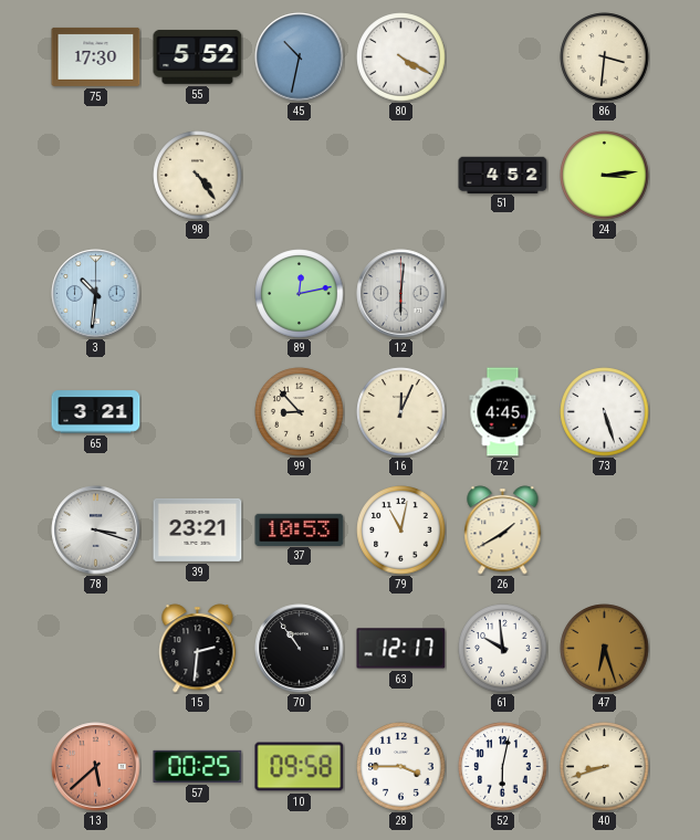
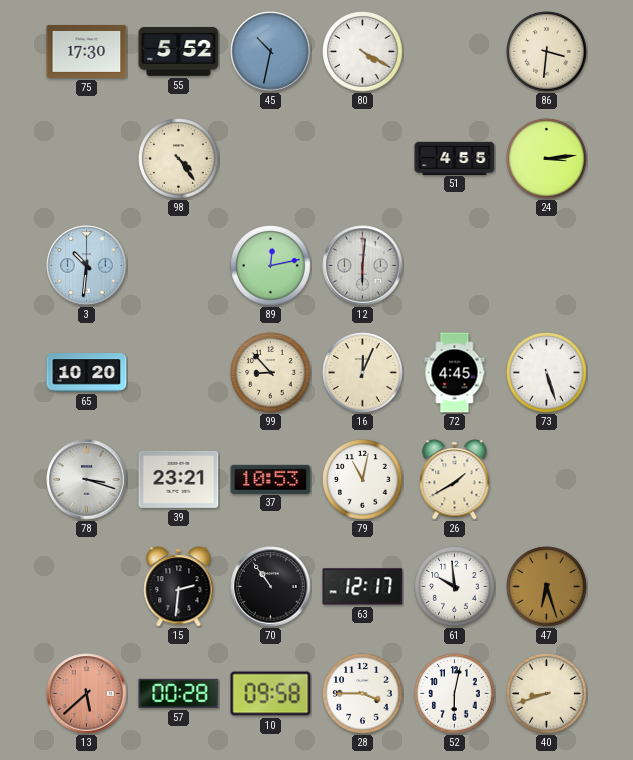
51: 4:52 -> 4:55 (455, 158)
65: 3:21 -> 10:20 (87, 373)
57: 00:25 -> 00:28 (179, 693)
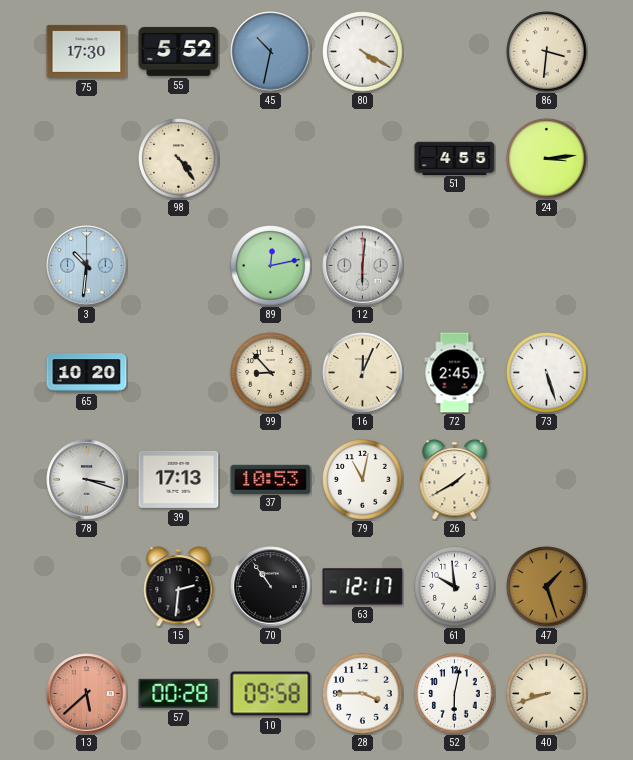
72: 4:45 -> 2:45 (455, 373)
39: 23:21 -> 17:13 (179, 479)
47: 6:27 -> 1:27 (547, 587)
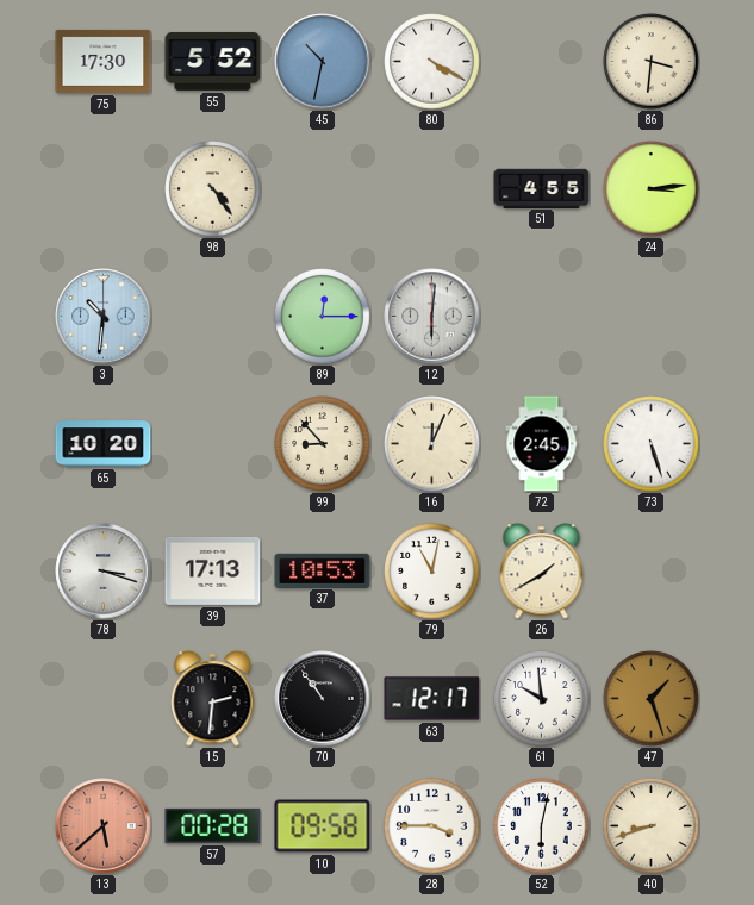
89: 12:13 -> 12:15 (323, 317)
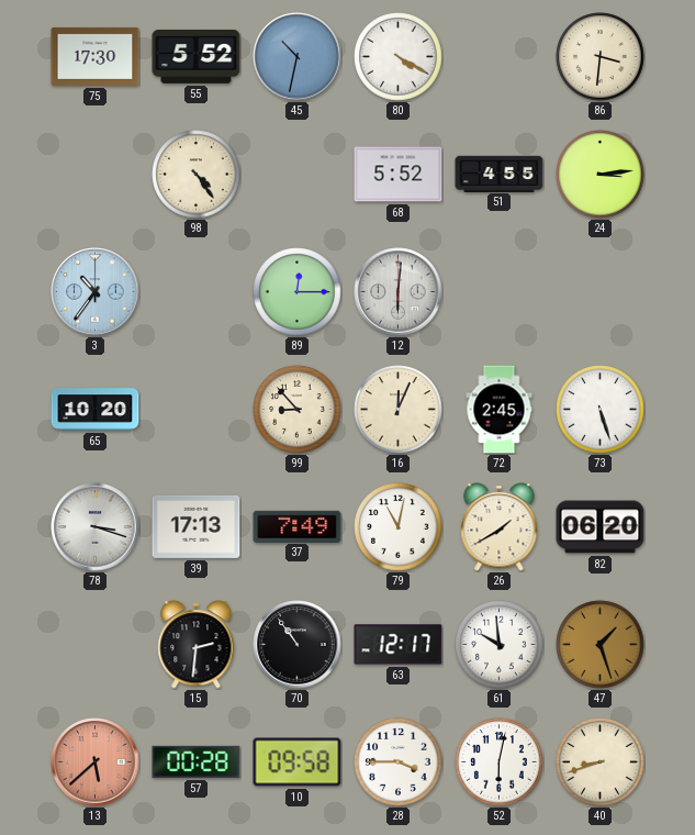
68: none -> 5:52 (399, 175)
3: 10:31 -> 10:36 (96, 292)
37: 10:53 -> 7:49 (298, 526)
82: none -> 06:20 (601, 527)
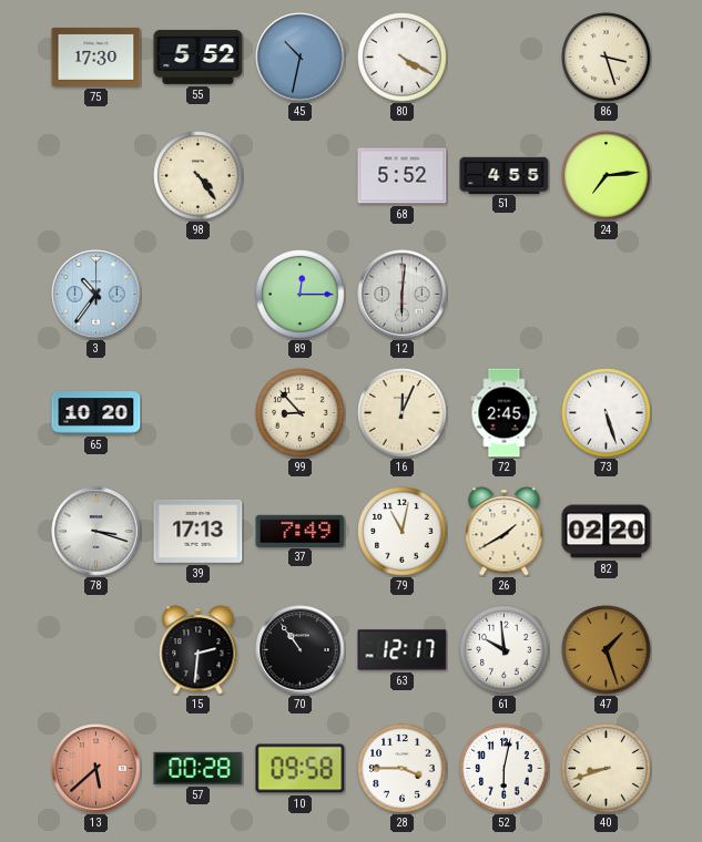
86: 3:31 -> 3:27 (607, 58)
24: 3:14 -> 7:14 (607, 176)
82: 06:20 -> 02:20 (607, 532)
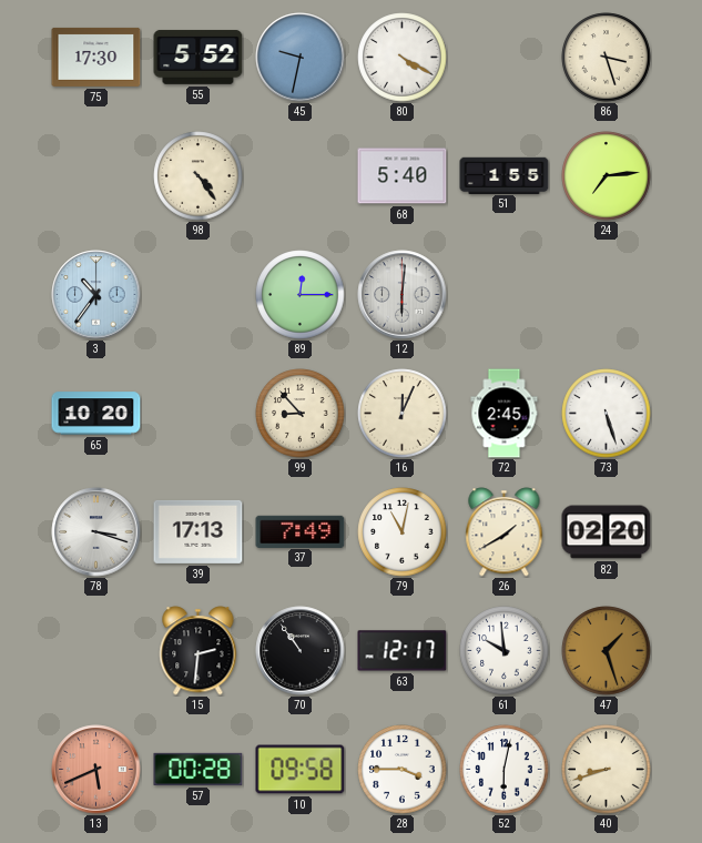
45: 10:32 -> 9:32 (301, 58)
68: 5:52 -> 5:40 (403, 176)
51: 4:55 -> 1:55 (505, 175)
13: 5:38 -> 5:41 (96, 770)
